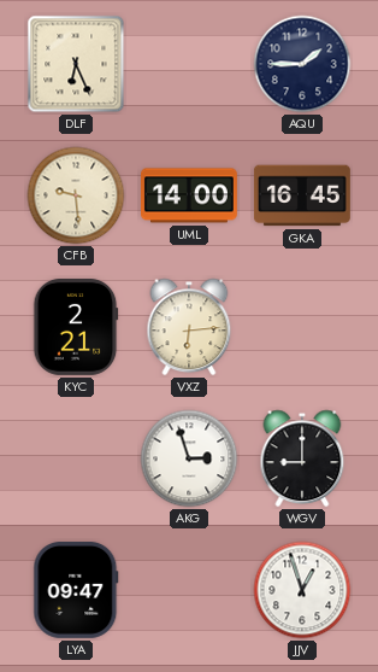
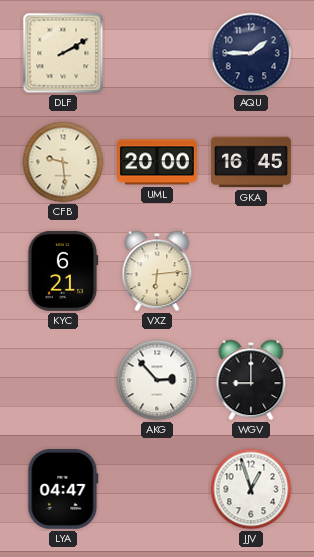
DLF: 6:26 -> 2:10 (63, 53)
UML: 14:00 -> 20:00 (158, 162)
KYC: 2:21 -> 6:21 (63, 271)
AKG: 2:57 -> 2:53 (157, 380)
LYA: 09:47 -> 04:47 (63, 489)
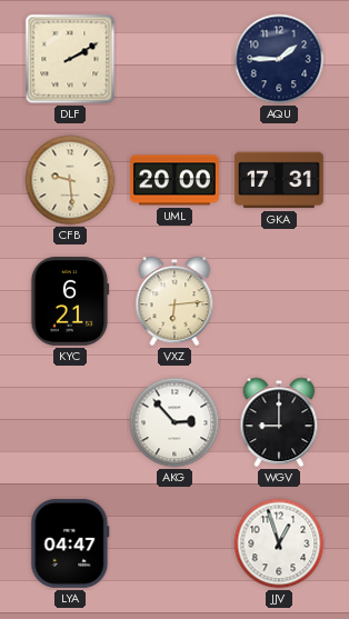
GKA: 16:45 -> 17:31 (279, 180)
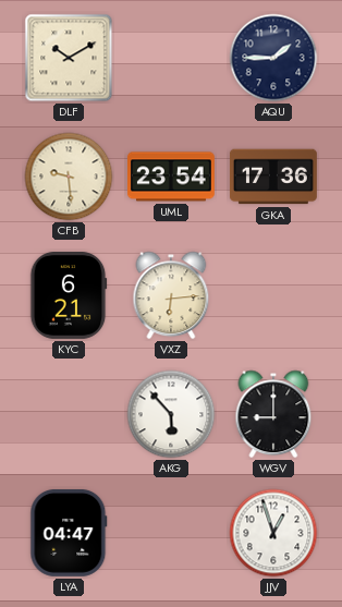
DLF: 2:10 -> 10:10 (69, 58)
UML: 20:00 -> 23:54 (172, 177)
GKA: 17:31 -> 17:36 (273, 177)
AKG: 2:53 -> 5:53 (171, 414)
